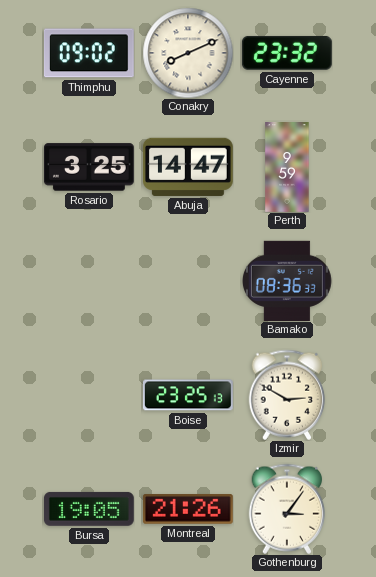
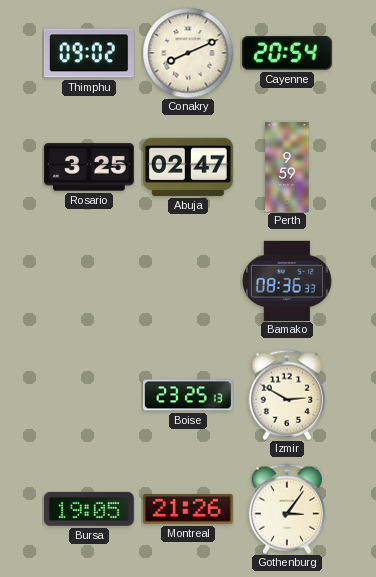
Cayenne: 23:32 -> 20:54 (287, 53)
Abuja: 14:47 -> 02:47 (188, 167)
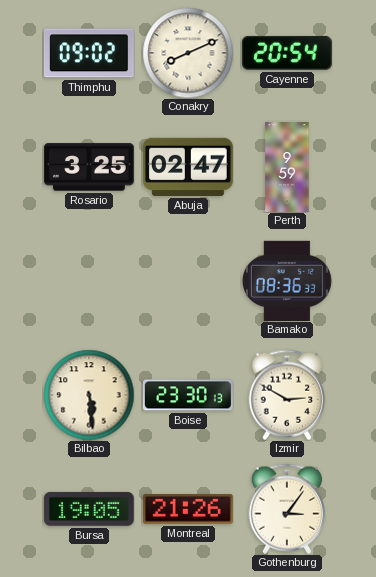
Bilbao: none -> 5:29 (89, 395)
Boise: 23:25 -> 23:30 (188, 395)
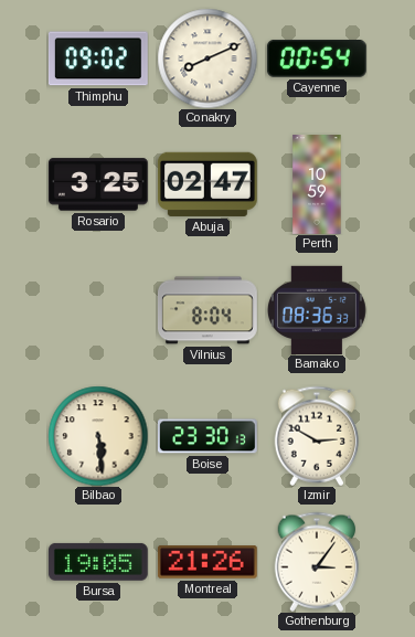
Cayenne: 20:54 -> 00:54 (317, 59)
Perth: 9:59 -> 10:59 (317, 185)
Vilnius: none -> 8:04 (209, 310)
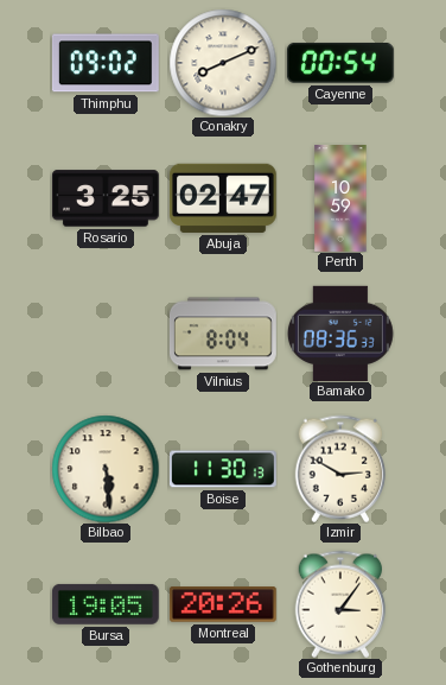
Boise: 23:30 -> 11:30 (223, 469)
Montreal: 21:26 -> 20:26 (223, 605)
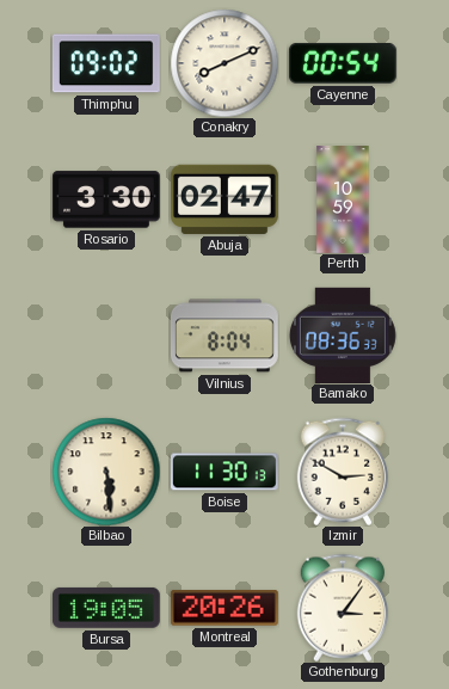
Rosario: 3:25 -> 3:30 (106, 199)
